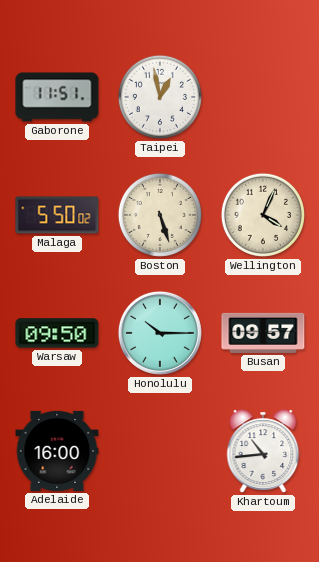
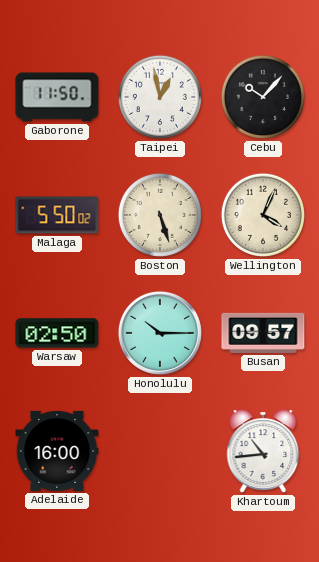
Gaborone: 11:51 -> 11:50 (57, 97)
Cebu: none -> 10:07 (263, 97)
Warsaw: 09:50 -> 02:50 (57, 333)
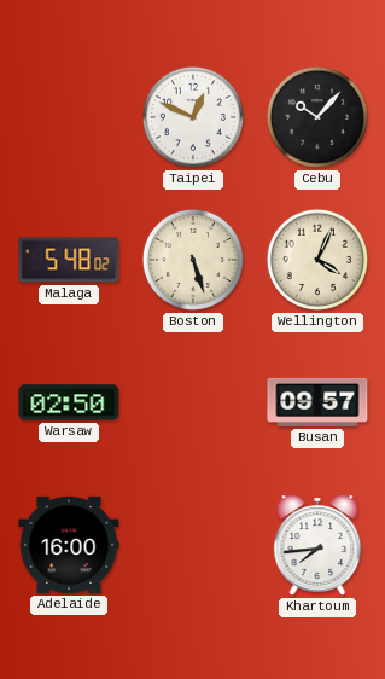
Gaborone: 11:50 -> none (57, 97)
Taipei: 12:58 -> 12:49 (193, 117)
Malaga: 5:50 -> 5:48 (69, 260)
Honolulu: 10:15 -> none (160, 333)
Khartoum: 10:44 -> 7:44 (317, 545)
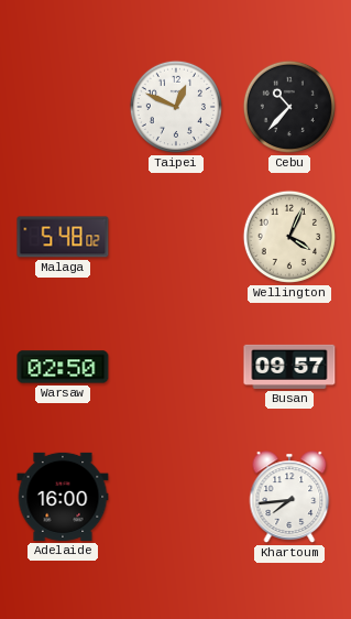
Cebu: 10:07 -> 10:37 (289, 107)
Boston: 5:27 -> none (193, 260)
